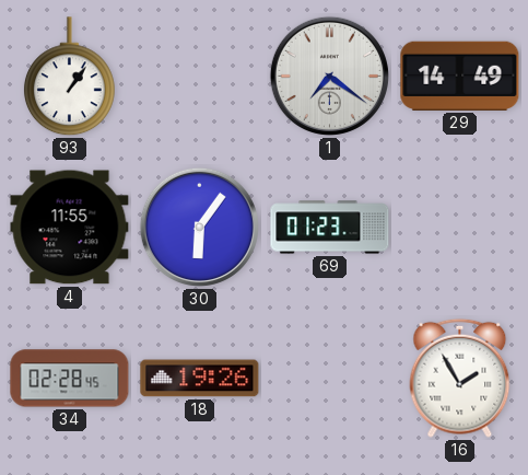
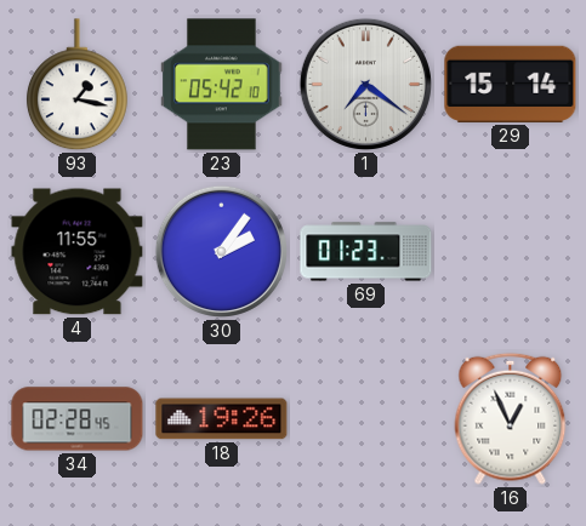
93: 1:06 -> 1:17 (76, 85)
23: none -> 05:42 (222, 85)
29: 14:49 -> 15:14 (511, 84)
30: 6:06 -> 2:06 (221, 251)
16: 1:55 -> 12:56 (511, 418)
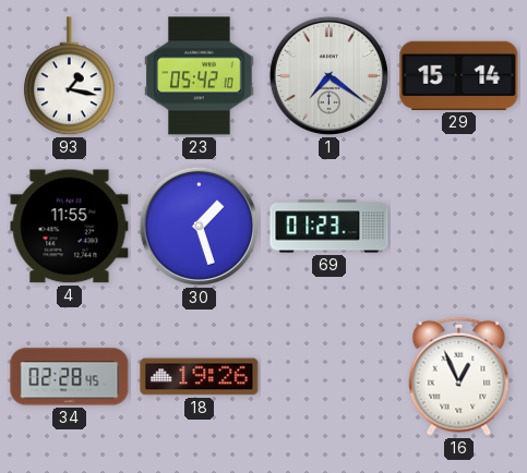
30: 2:06 -> 1:27 (199, 226)
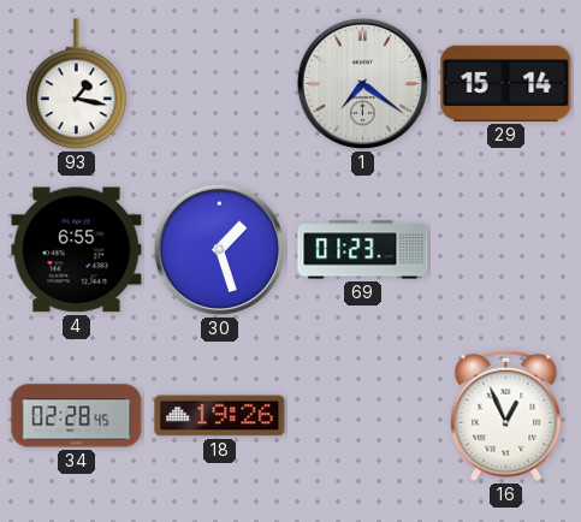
23: 05:42 -> none (200, 76)
4: 11:55 -> 6:55 (77, 250)
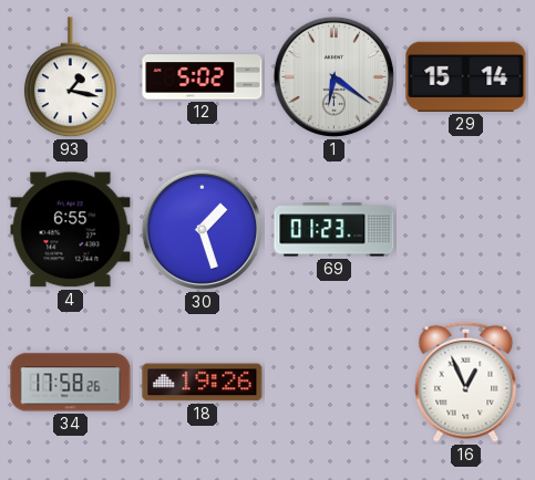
12: none -> 5:02 (203, 77)
1: 7:21 -> 6:21 (333, 76)
34: 02:28 -> 17:58 (71, 383)
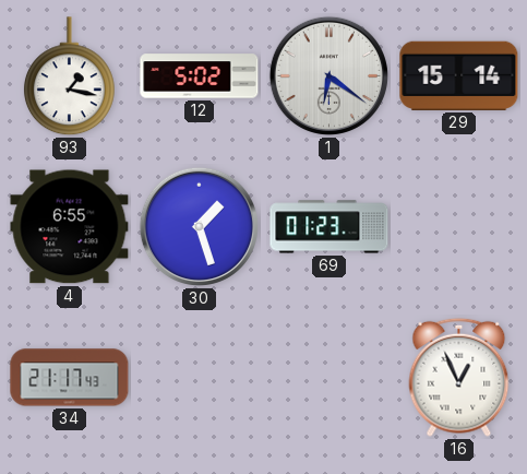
34: 17:58 -> 21:17 (70, 378)
18: 19:26 -> none (203, 383)
